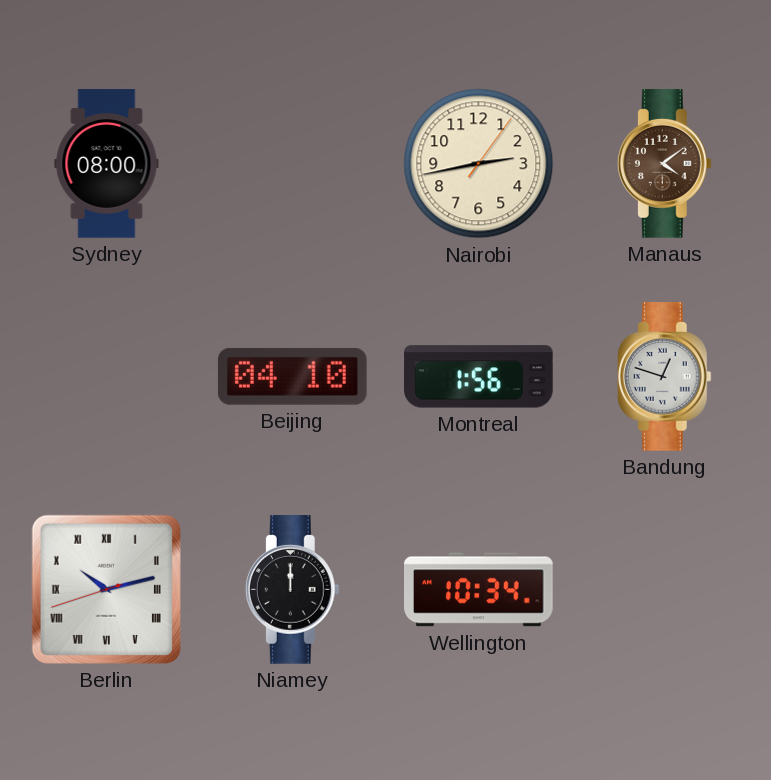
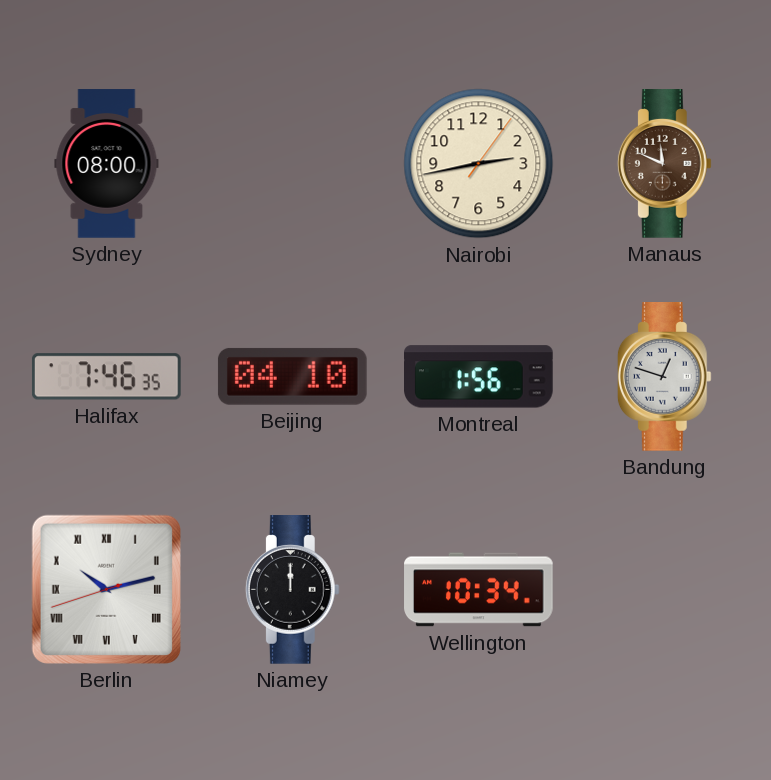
Manaus: 4:09 -> 11:49 (664, 164)
Halifax: none -> 7:46 (106, 377)
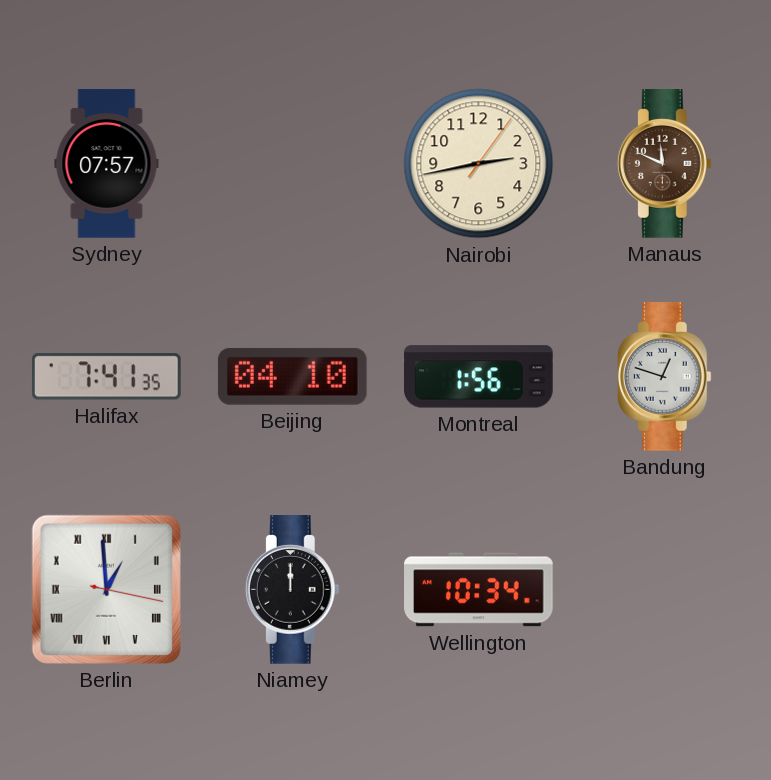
Sydney: 08:00 -> 07:57 (107, 164)
Halifax: 7:46 -> 7:41 (106, 377)
Berlin: 10:12 -> 12:59 (106, 589)
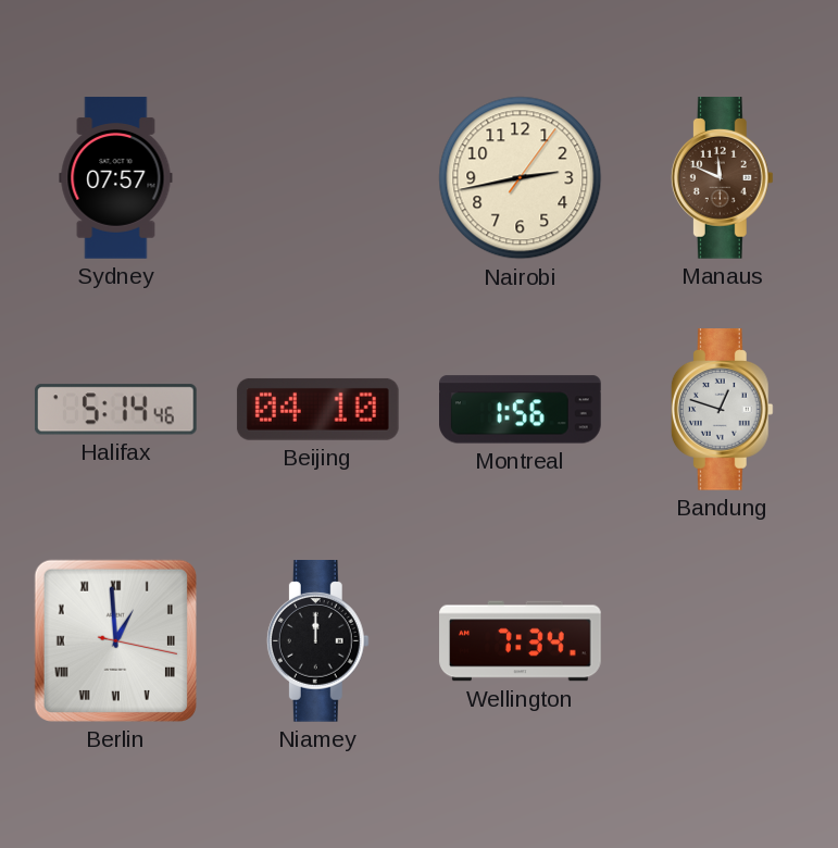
Halifax: 7:41 -> 5:14 (115, 410)
Wellington: 10:34 -> 7:34 (521, 641)
